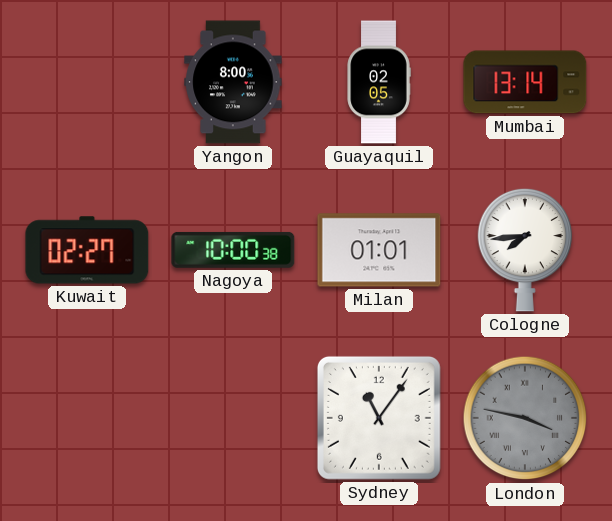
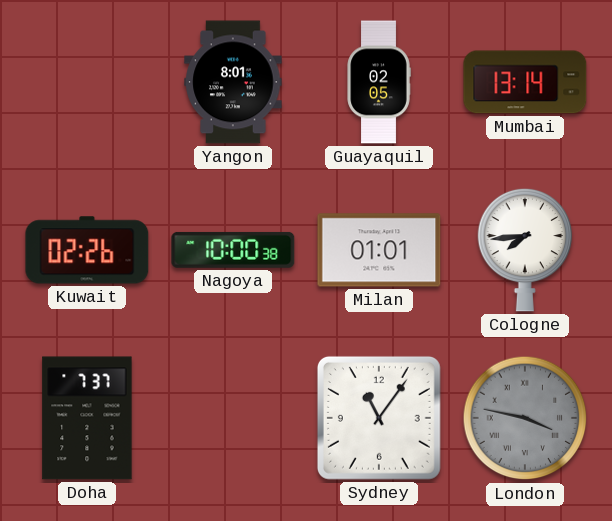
Yangon: 8:00 -> 8:01 (233, 82)
Kuwait: 02:27 -> 02:26 (87, 250)
Doha: none -> 7:37 (87, 418)
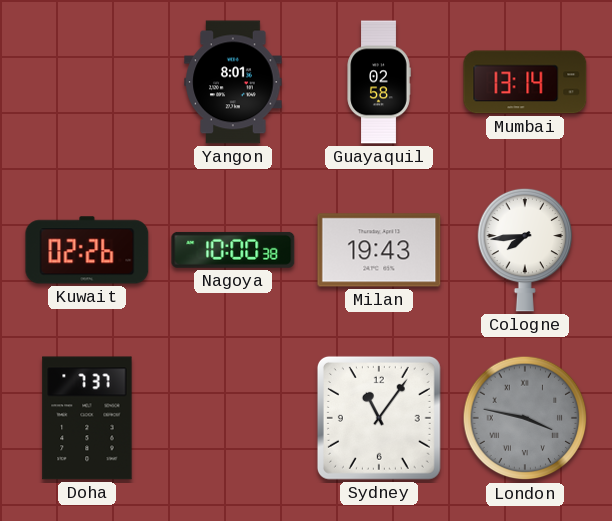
Guayaquil: 02:05 -> 02:58 (379, 82)
Milan: 01:01 -> 19:43 (379, 250)
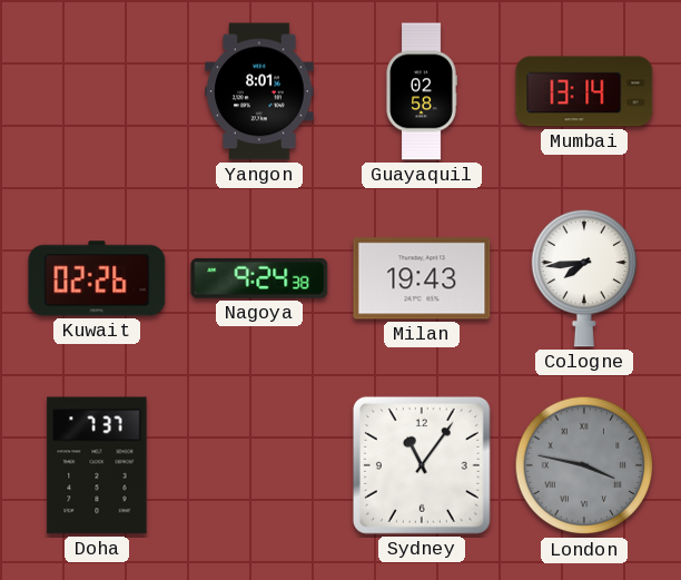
Nagoya: 10:00 -> 9:24 (259, 278)
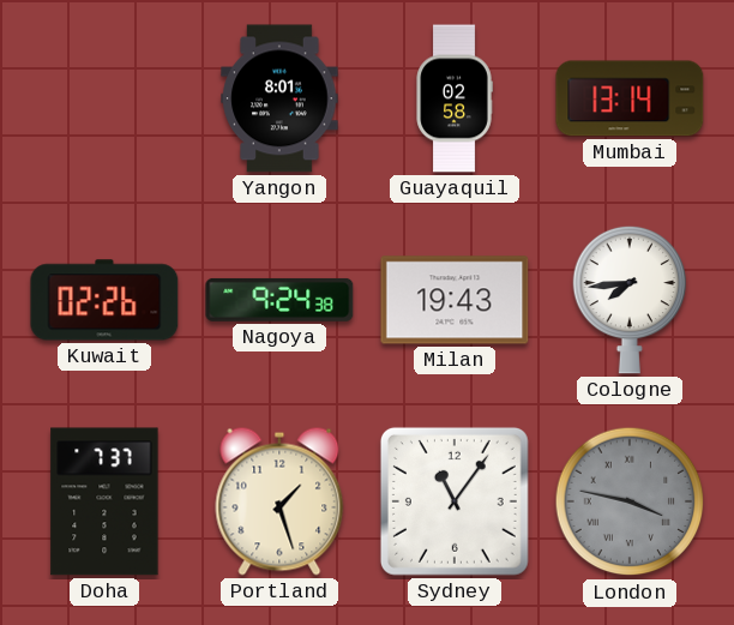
Portland: none -> 1:27 (279, 501)
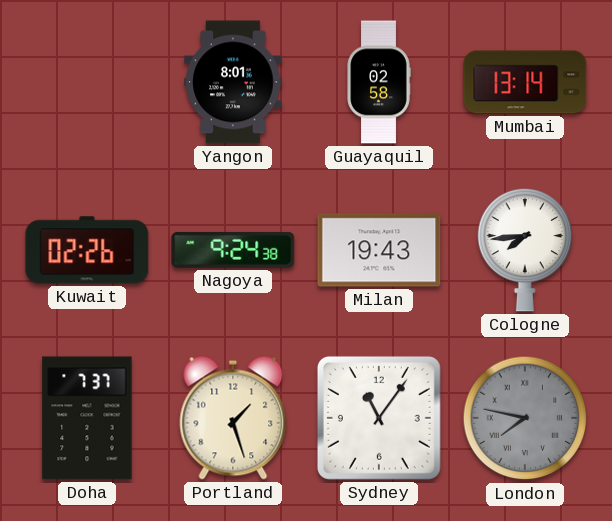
London: 3:47 -> 7:47 (525, 418)
